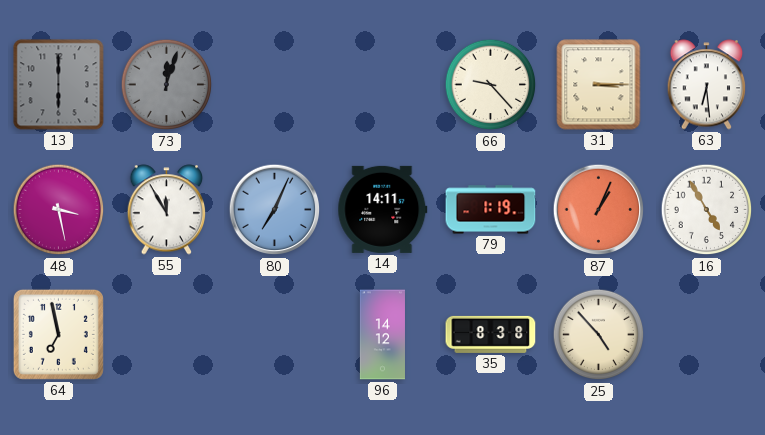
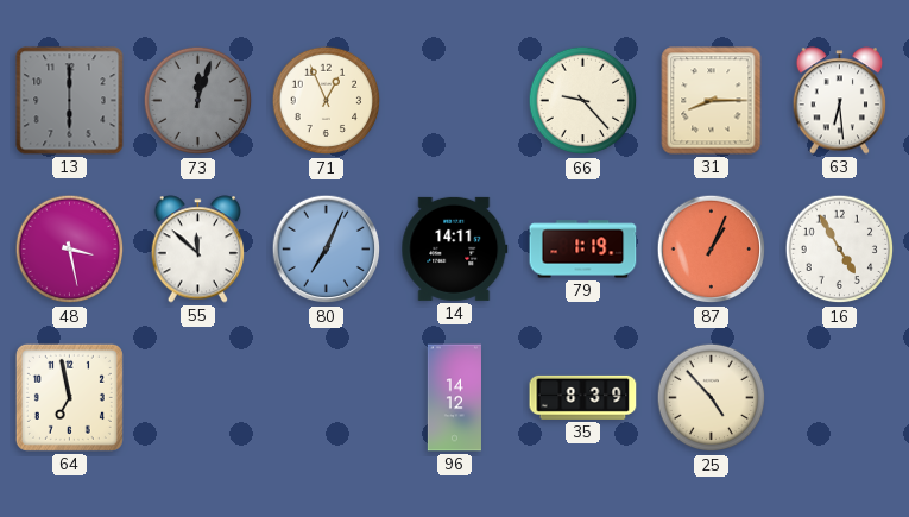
71: none -> 12:56 (327, 101)
31: 3:15 -> 8:15 (712, 101)
55: 11:55 -> 11:52 (198, 250)
35: 8:38 -> 8:39 (583, 397)
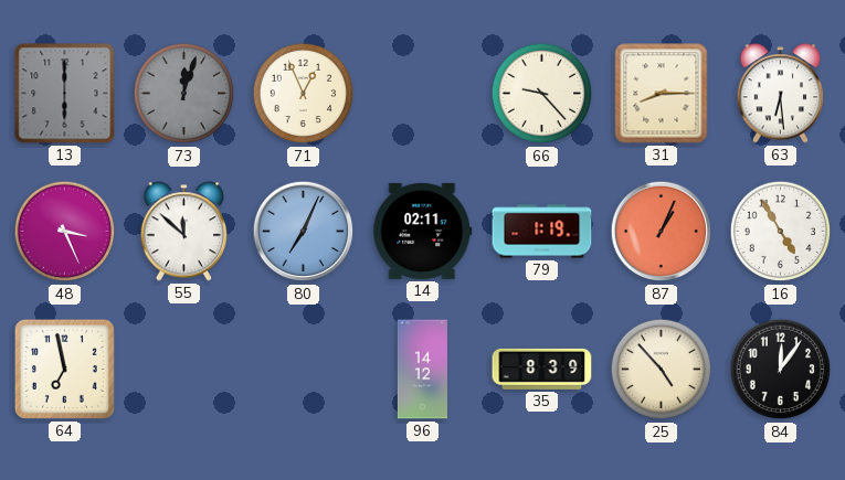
48: 3:28 -> 3:26 (65, 232)
14: 14:11 -> 02:11 (423, 231)
84: none -> 12:06 (781, 370)
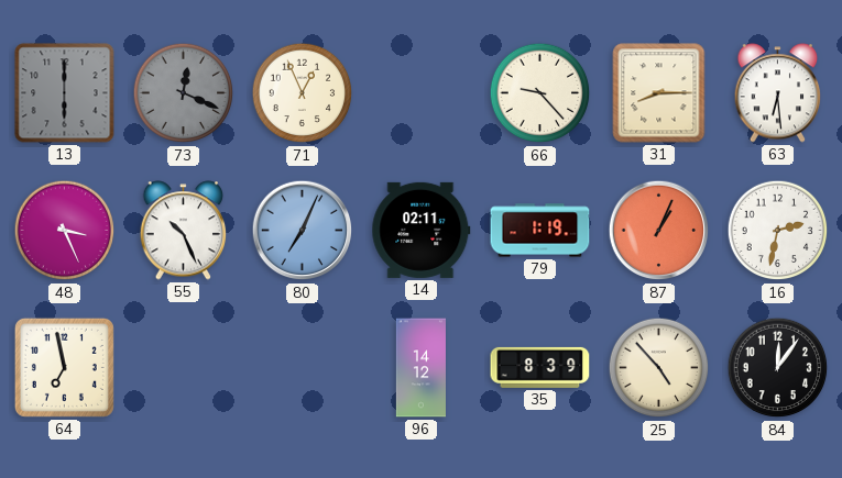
73: 12:03 -> 12:19 (184, 93)
55: 11:52 -> 10:26 (184, 231)
16: 4:55 -> 2:32 (778, 231)
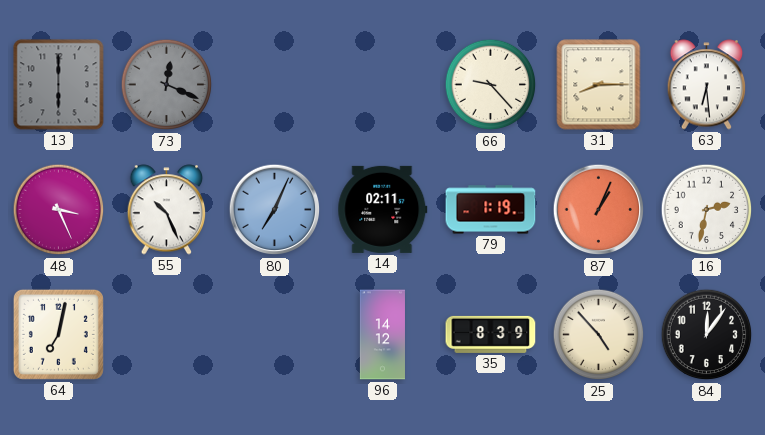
71: 12:56 -> none (303, 93)
64: 6:58 -> 7:02 (58, 334)
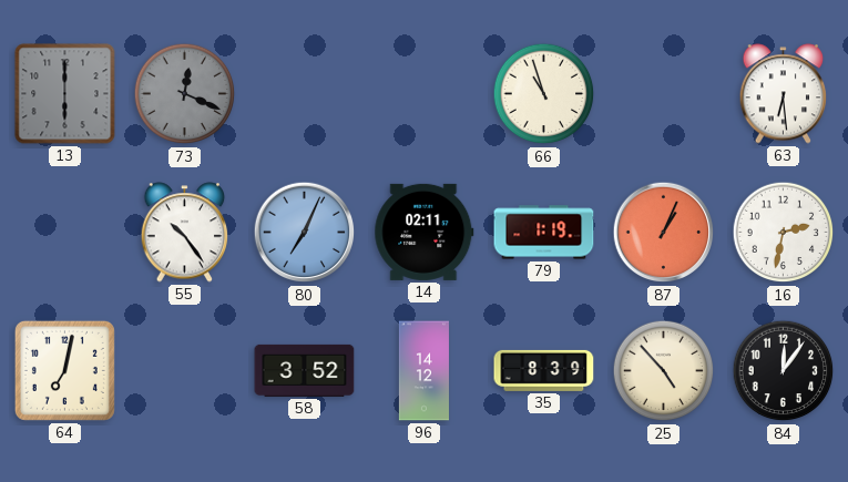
66: 9:23 -> 10:57 (544, 94)
31: 8:15 -> none (599, 85)
48: 3:26 -> none (59, 210)
55: 10:26 -> 10:24 (185, 233)
58: none -> 3:52 (305, 370)
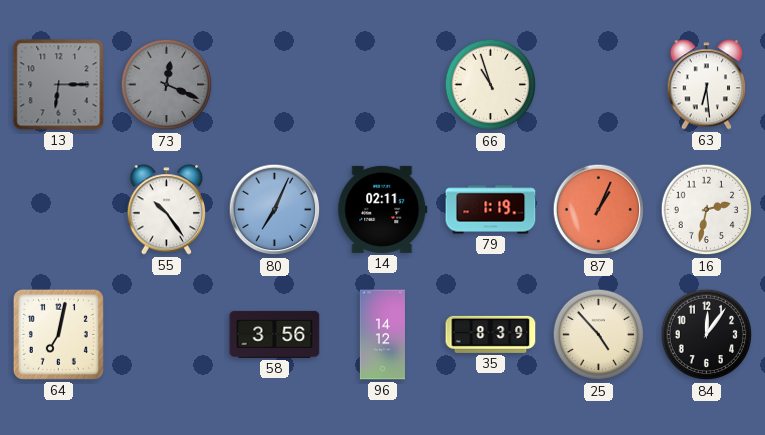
13: 6:00 -> 6:15 (59, 85)
58: 3:52 -> 3:56 (275, 334)
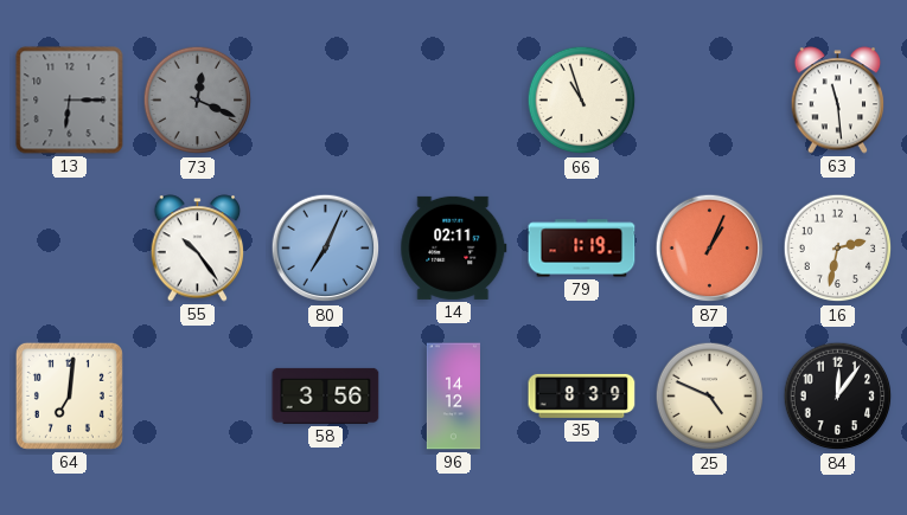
63: 6:29 -> 11:29 (838, 101)
64: 7:02 -> 7:01 (69, 395)
25: 4:53 -> 4:49 (710, 397)
